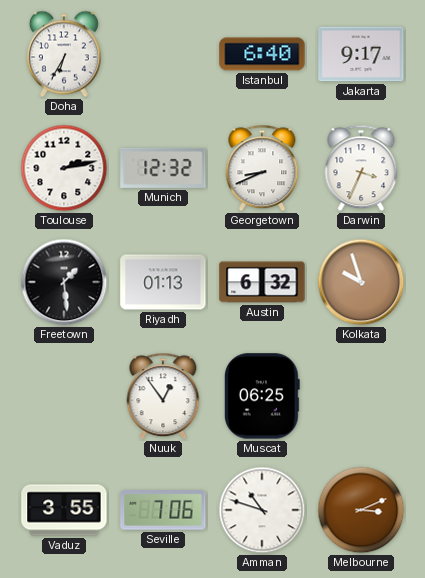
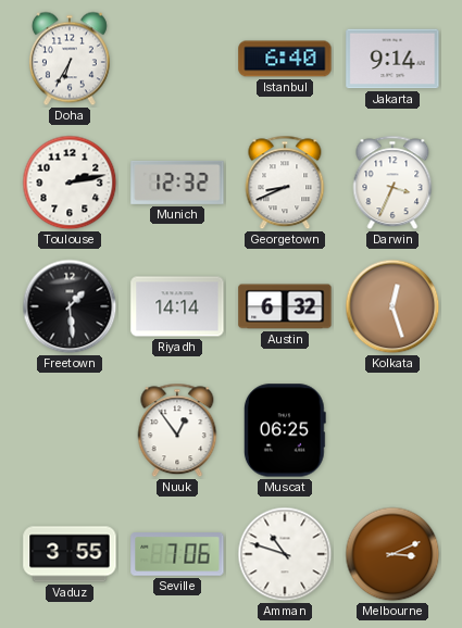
Jakarta: 9:17 -> 9:14 (392, 59)
Riyadh: 01:13 -> 14:14 (177, 306)
Kolkata: 9:57 -> 12:27 (392, 306)
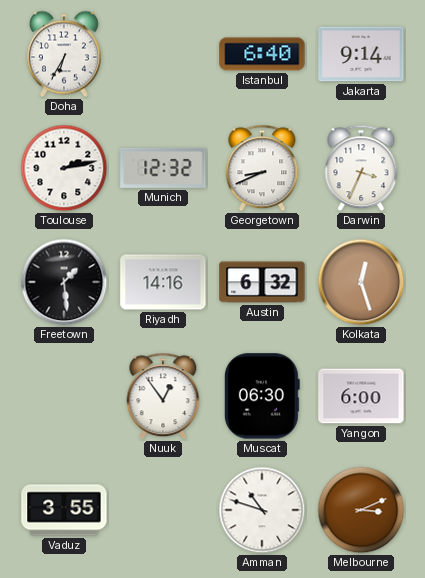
Riyadh: 14:14 -> 14:16 (163, 282)
Muscat: 06:25 -> 06:30 (262, 396)
Yangon: none -> 6:00 (361, 396)
Seville: 7:06 -> none (177, 555)
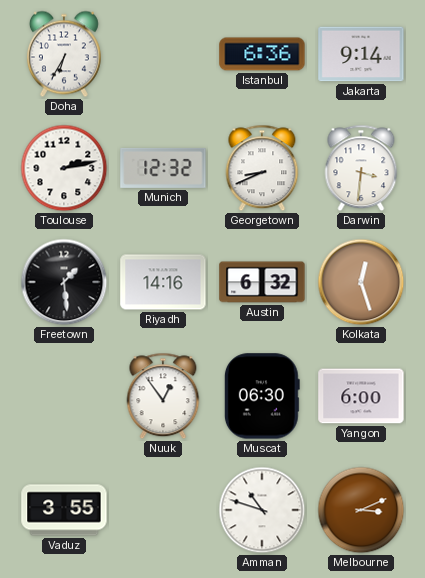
Istanbul: 6:40 -> 6:36 (262, 54)
Darwin: 3:34 -> 3:31 (361, 168)
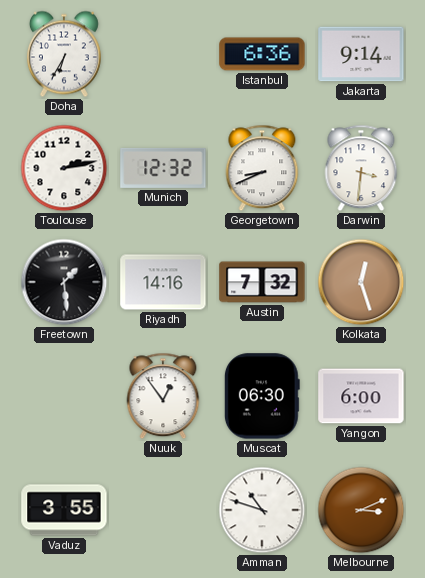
Austin: 6:32 -> 7:32 (262, 282)
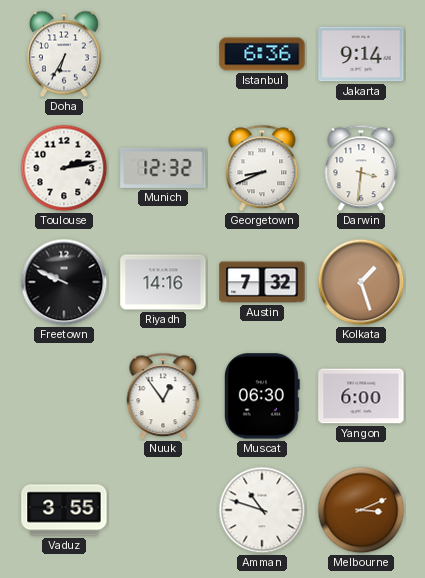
Freetown: 1:29 -> 9:49 (64, 282)
Kolkata: 12:27 -> 1:27 (361, 282)
